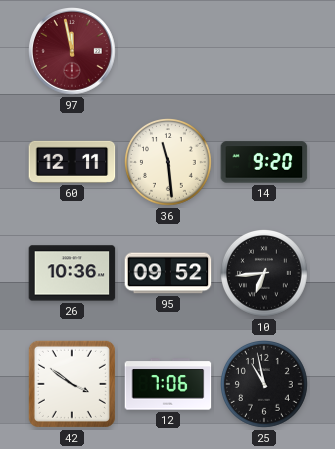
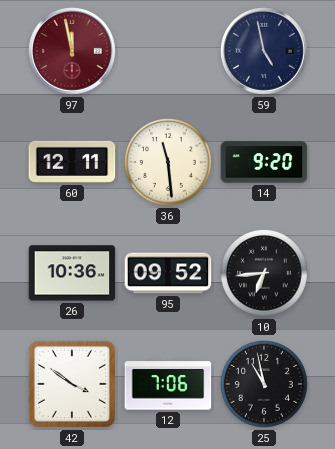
59: none -> 4:58 (265, 52)
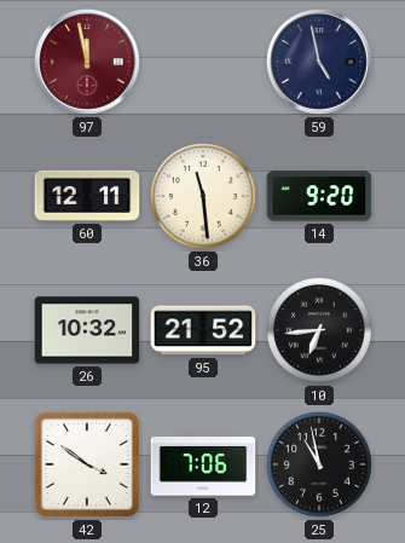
26: 10:36 -> 10:32 (87, 330)
95: 09:52 -> 21:52 (203, 330)
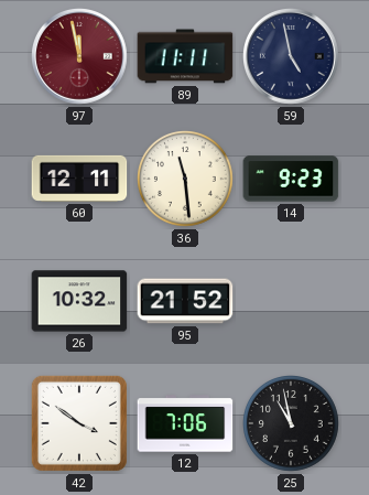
89: none -> 11:11 (185, 56)
14: 9:20 -> 9:23 (291, 179)
10: 6:44 -> none (320, 331)
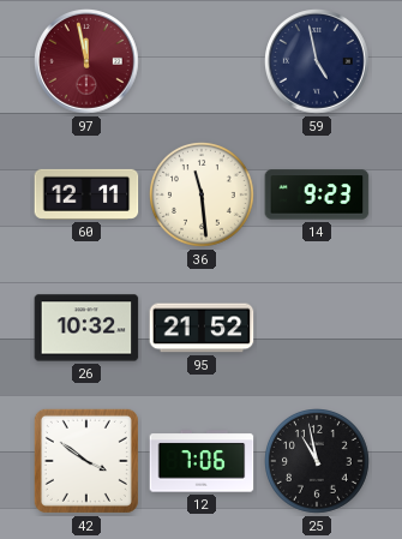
89: 11:11 -> none (185, 56)
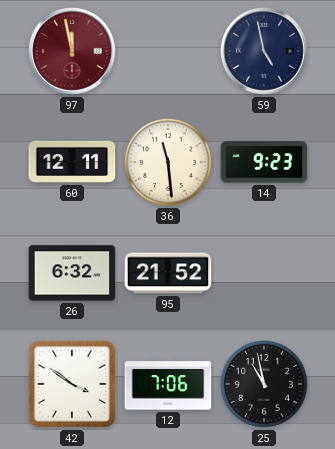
26: 10:32 -> 6:32 (72, 273)
